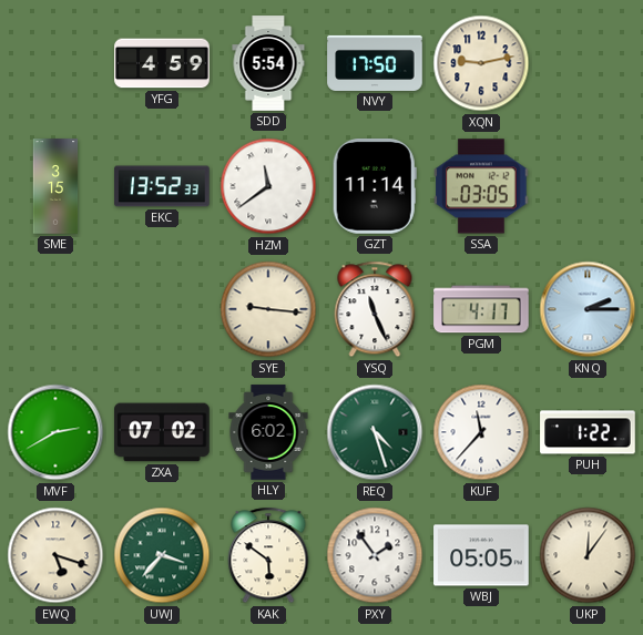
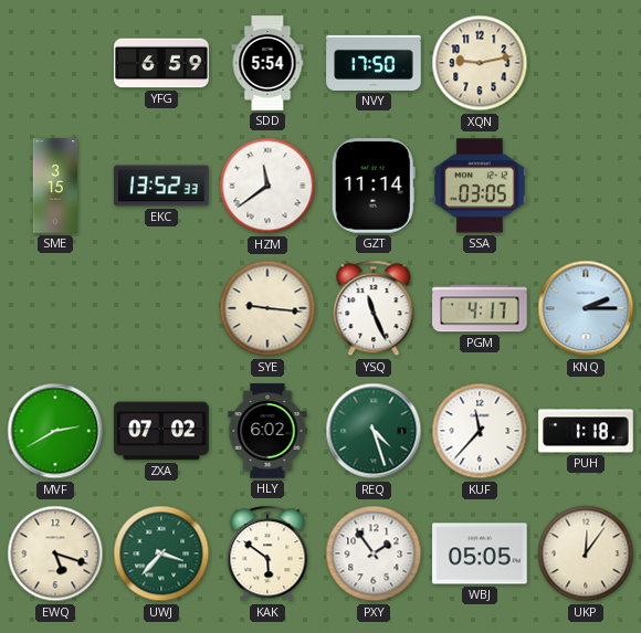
YFG: 4:59 -> 6:59 (161, 63)
PUH: 1:22 -> 1:18 (586, 431)
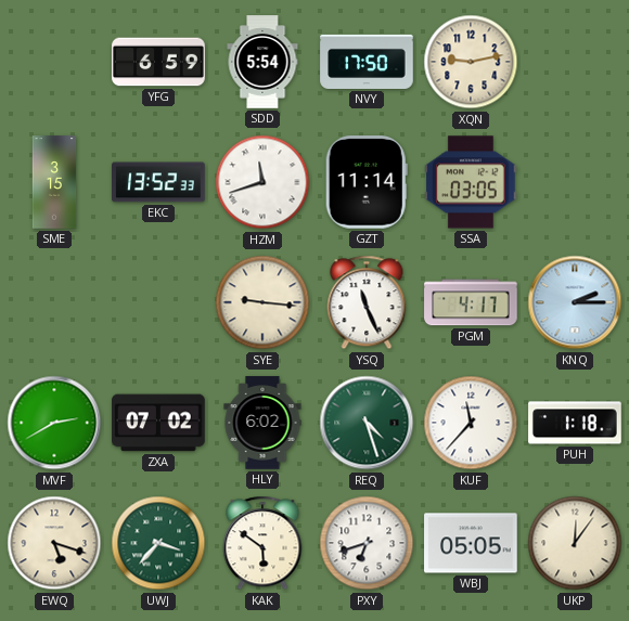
HZM: 11:39 -> 11:42 (262, 182)
PXY: 1:54 -> 6:42 (367, 543)
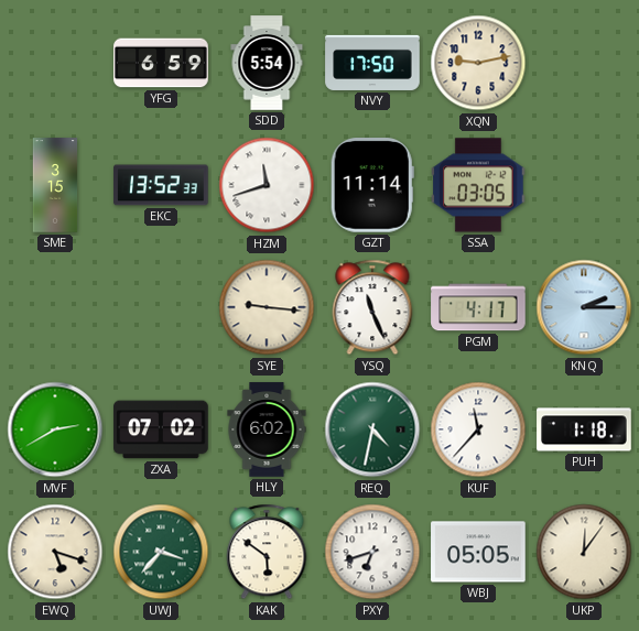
REQ: 4:27 -> 4:32 (372, 429)
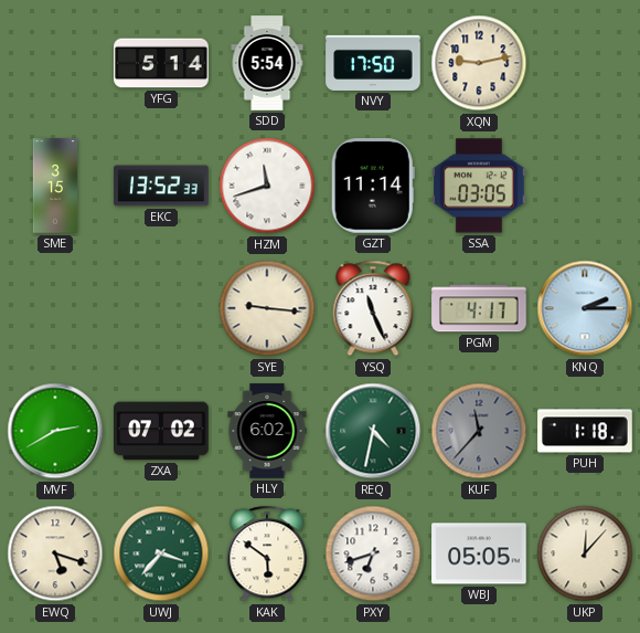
YFG: 6:59 -> 5:14 (161, 63)
KUF dial: white -> grey (479, 431)
UKP: 12:06 -> 12:07 (585, 553)
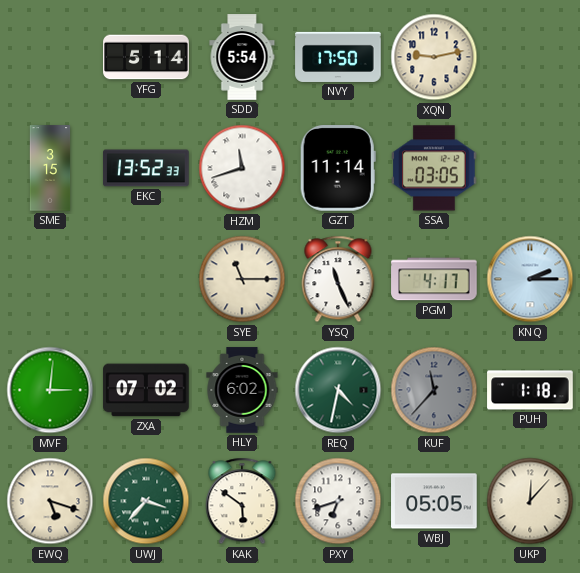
SYE: 9:16 -> 11:15 (242, 279)
MVF: 2:40 -> 3:01 (50, 390)
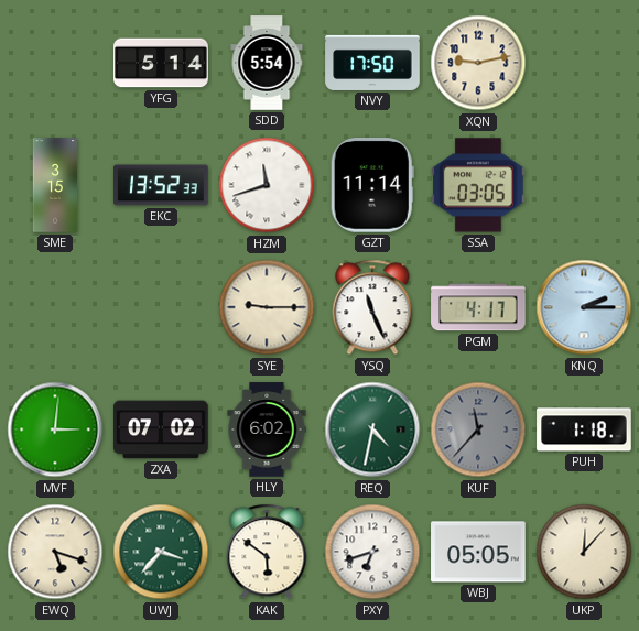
SYE: 11:15 -> 9:15 (267, 307)
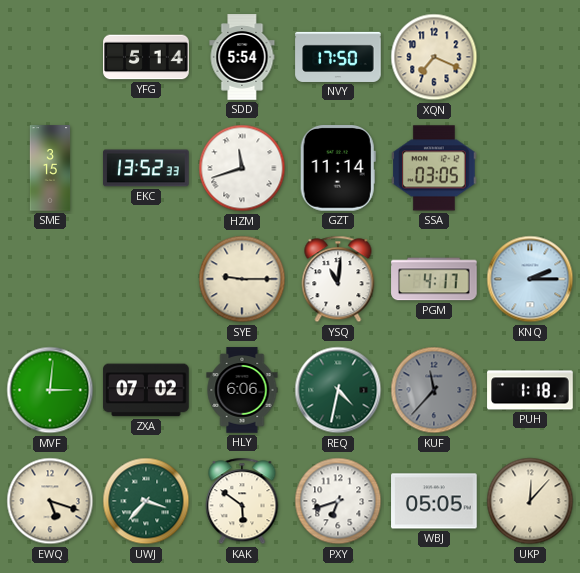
XQN: 9:13 -> 7:19 (434, 57)
YSQ: 11:26 -> 11:01 (338, 279)
HLY: 6:02 -> 6:06 (242, 390)
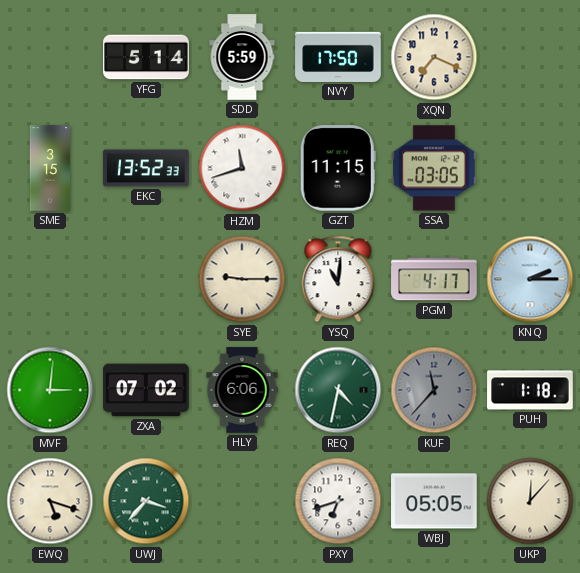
SDD: 5:54 -> 5:59 (242, 57)
GZT: 11:14 -> 11:15 (338, 168)
KAK: 5:51 -> none (242, 501)
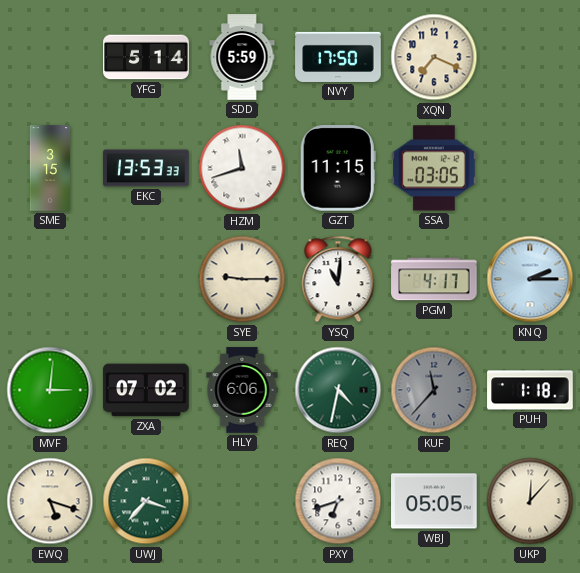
EKC: 13:52 -> 13:53 (146, 168)
